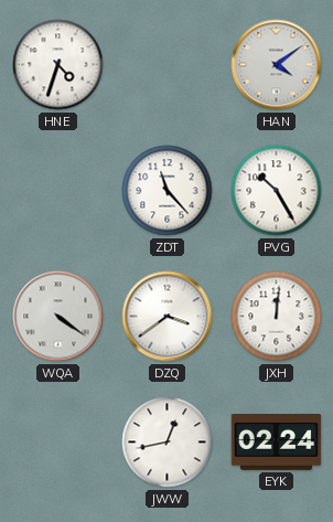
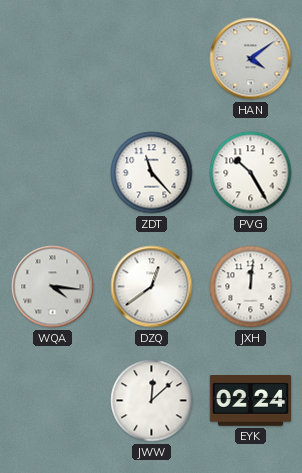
HNE: 4:33 -> none (58, 65)
WQA: 4:21 -> 4:16 (53, 287)
DZQ: 3:39 -> 12:39 (152, 287)
JWW: 12:43 -> 12:08 (152, 401)
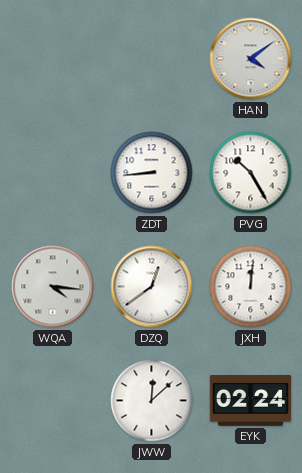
ZDT: 11:23 -> 8:44 (152, 173)
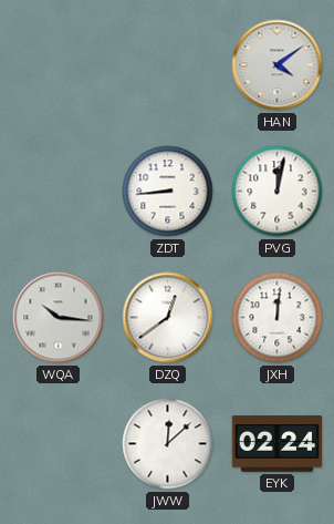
PVG: 10:25 -> 12:02 (278, 192)
WQA: 4:16 -> 10:16 (59, 318)
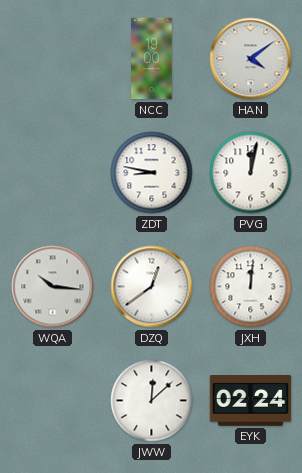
NCC: none -> 19:00 (152, 59)
ZDT: 8:44 -> 8:47 (152, 173)
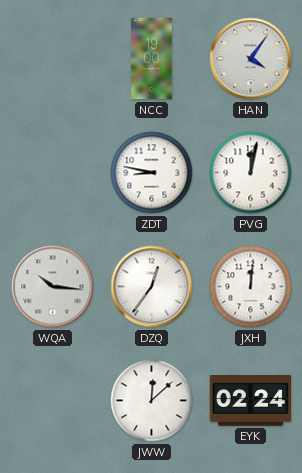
HAN: 4:09 -> 4:06 (251, 59)
DZQ: 12:39 -> 12:36 (152, 287)
